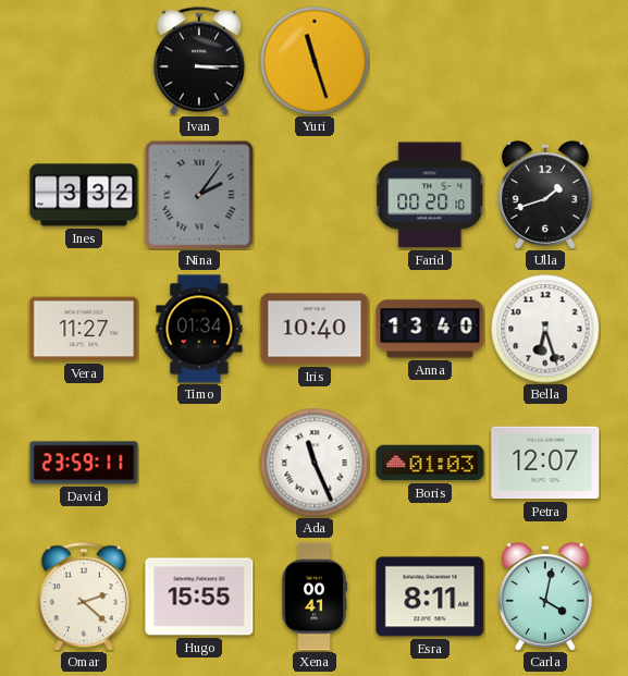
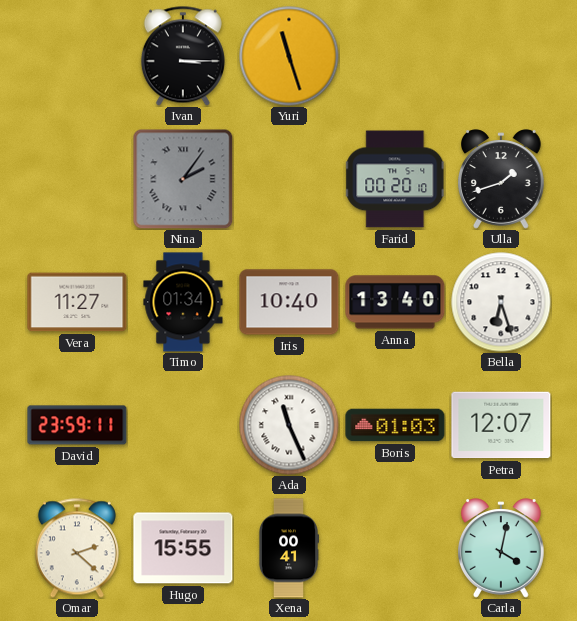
Ines: 3:32 -> none (84, 195)
Esra: 8:11 -> none (430, 597)
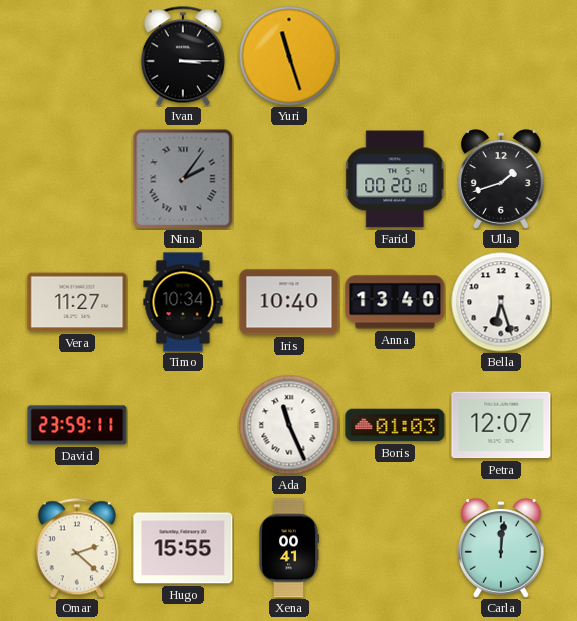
Timo: 01:34 -> 10:34 (183, 302)
Carla: 4:02 -> 12:01 (502, 548)
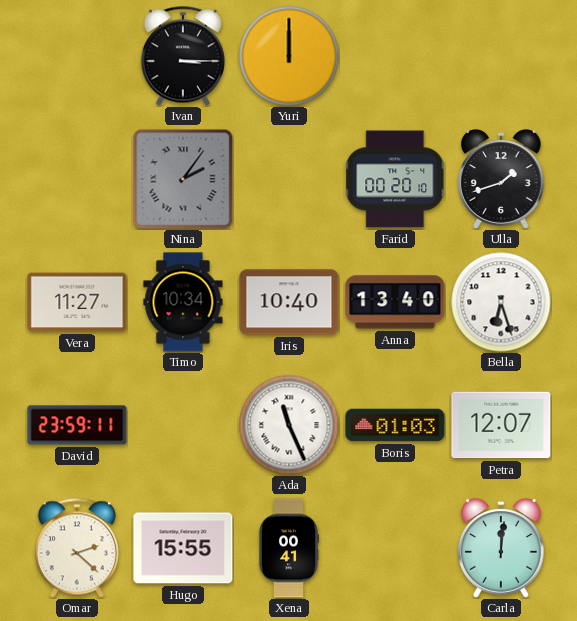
Yuri: 11:27 -> 12:00 (289, 56)
